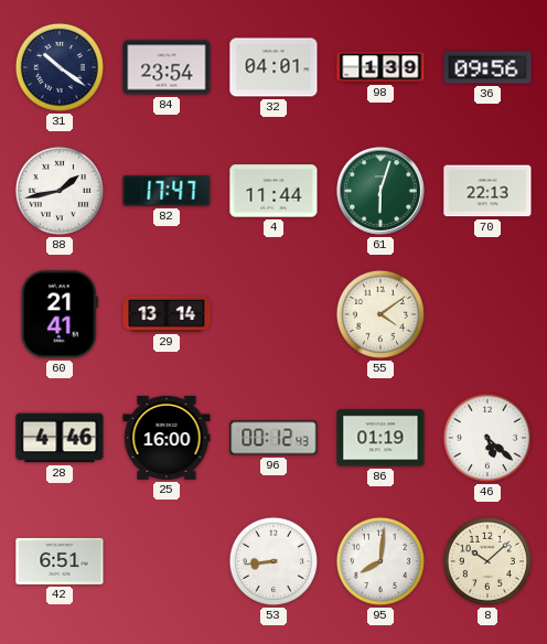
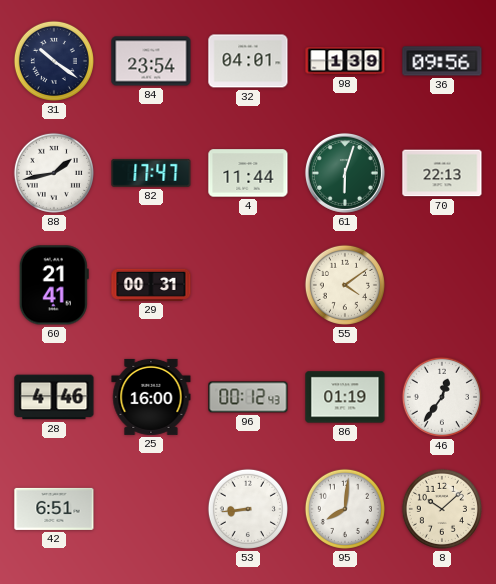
29: 13:14 -> 00:31 (151, 285)
46: 5:22 -> 12:36 (442, 397)
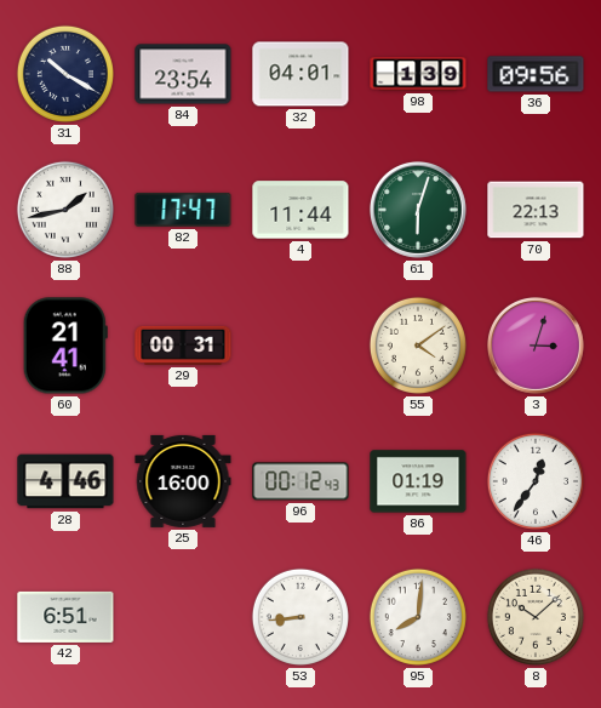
31: 10:21 -> 10:20 (65, 74)
3: none -> 3:03 (536, 346)
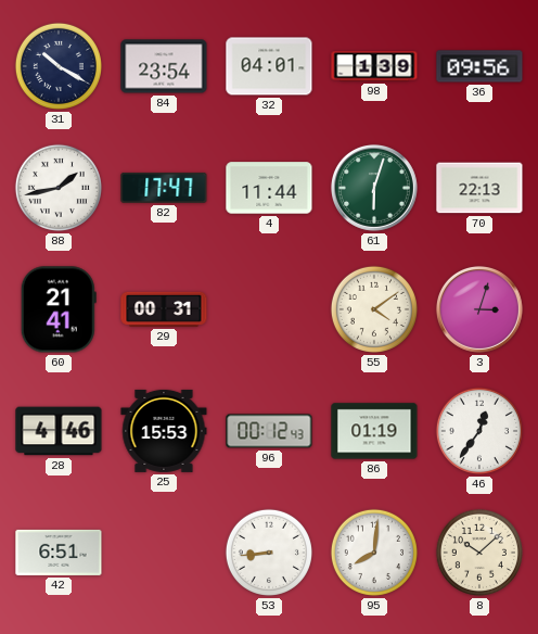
25: 16:00 -> 15:53 (164, 431)
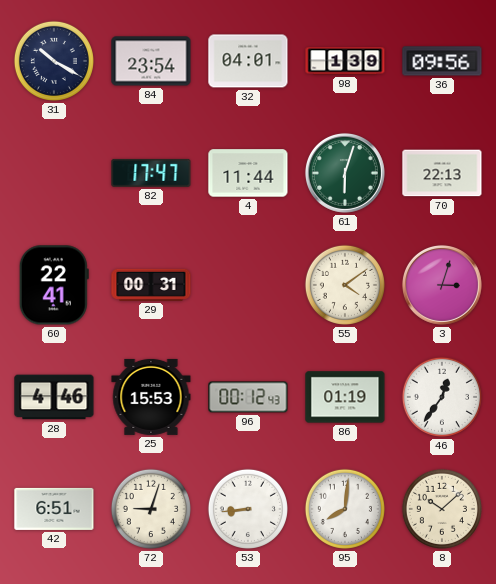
88: 1:43 -> none (59, 188)
60: 21:41 -> 22:41 (54, 285)
72: none -> 9:03 (151, 509)
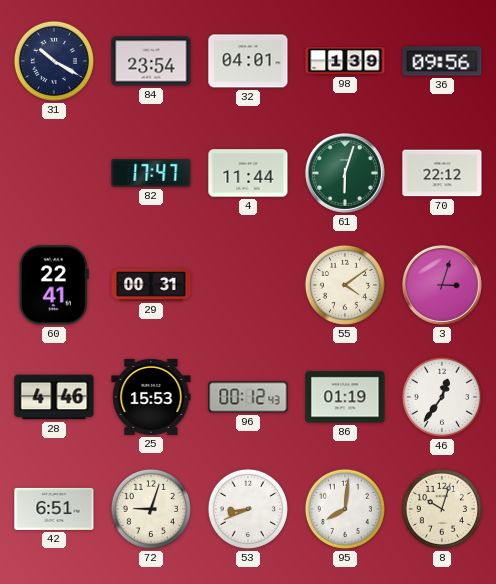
70: 22:13 -> 22:12 (442, 173)
53: 8:44 -> 8:41 (248, 509)
8: 10:08 -> 10:03 (442, 509)
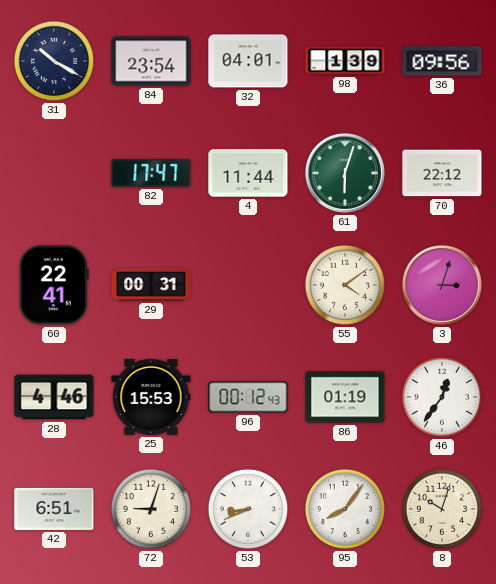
95: 8:01 -> 8:06 (345, 509)
